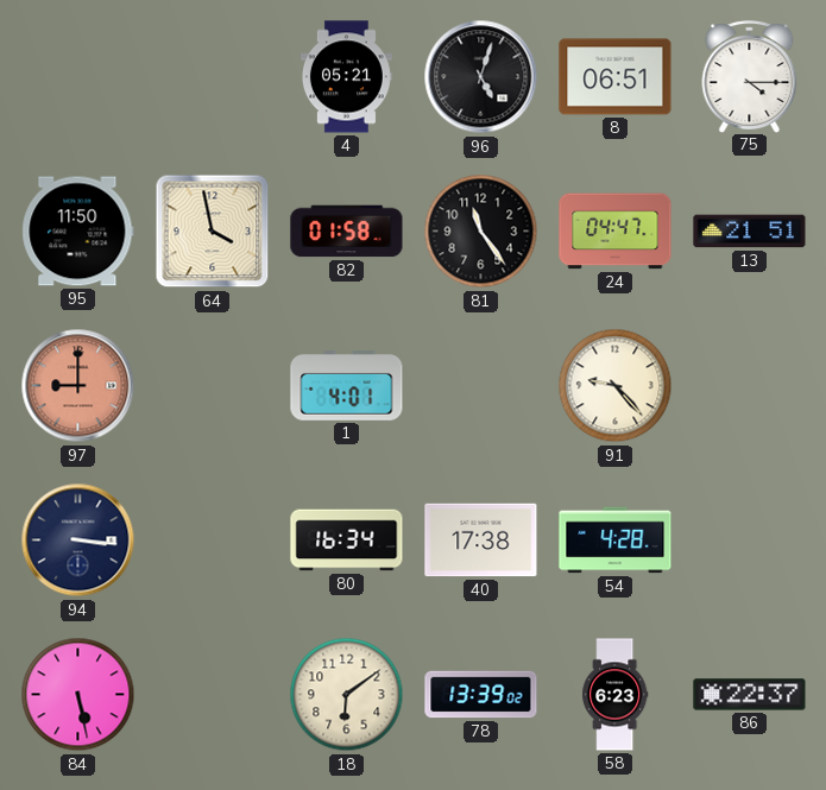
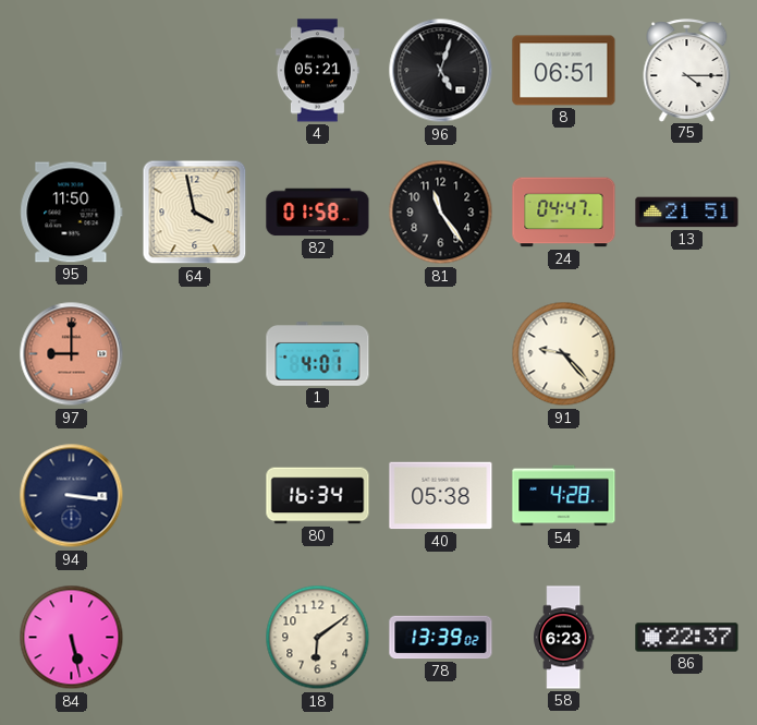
40: 17:38 -> 05:38 (441, 496)
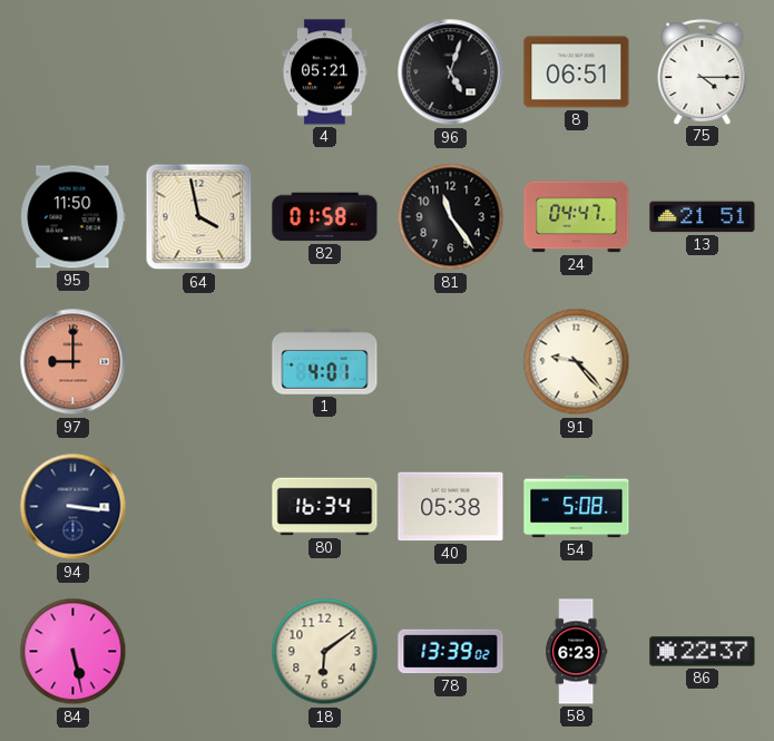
54: 4:28 -> 5:08 (577, 507)
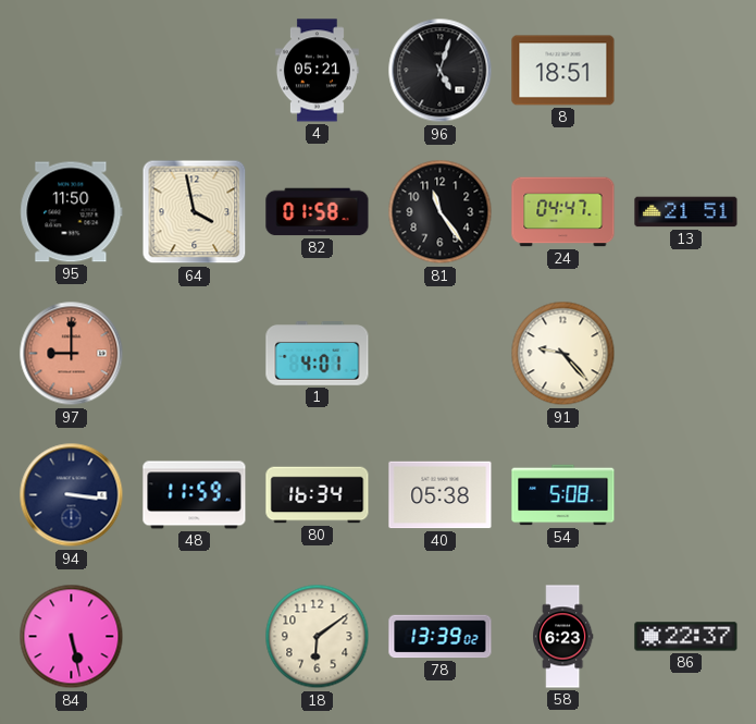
8: 06:51 -> 18:51 (563, 71)
75: 4:15 -> none (703, 71)
48: none -> 11:59 (195, 495)
